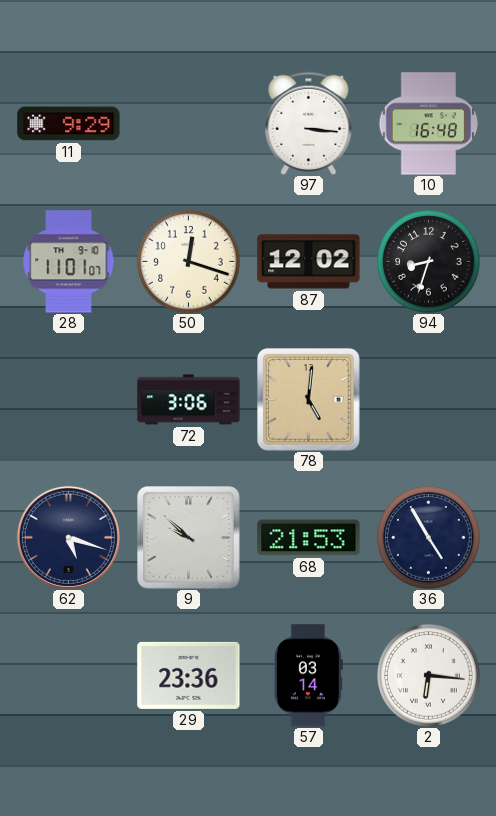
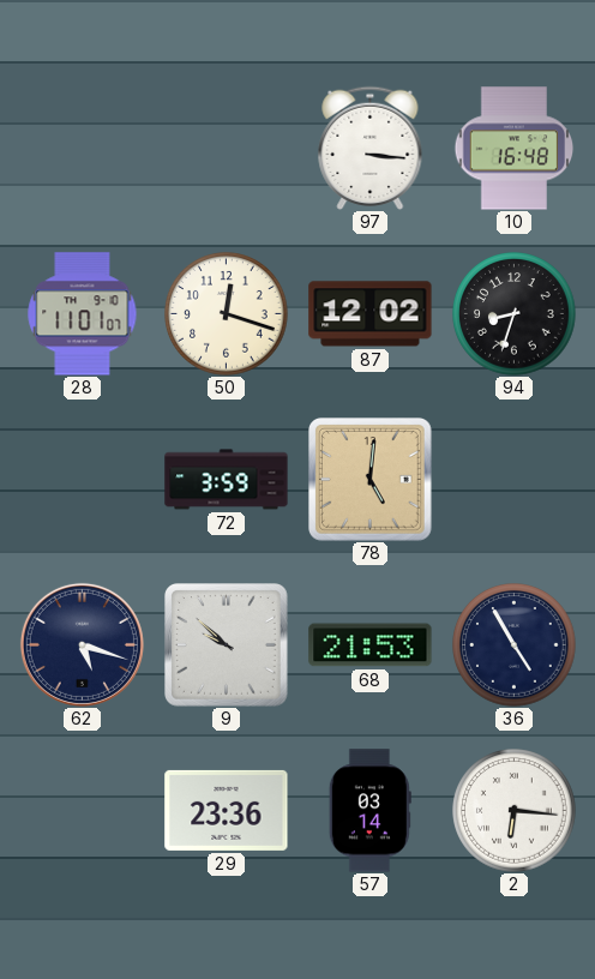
11: 9:29 -> none (69, 124)
72: 3:06 -> 3:59 (227, 480)
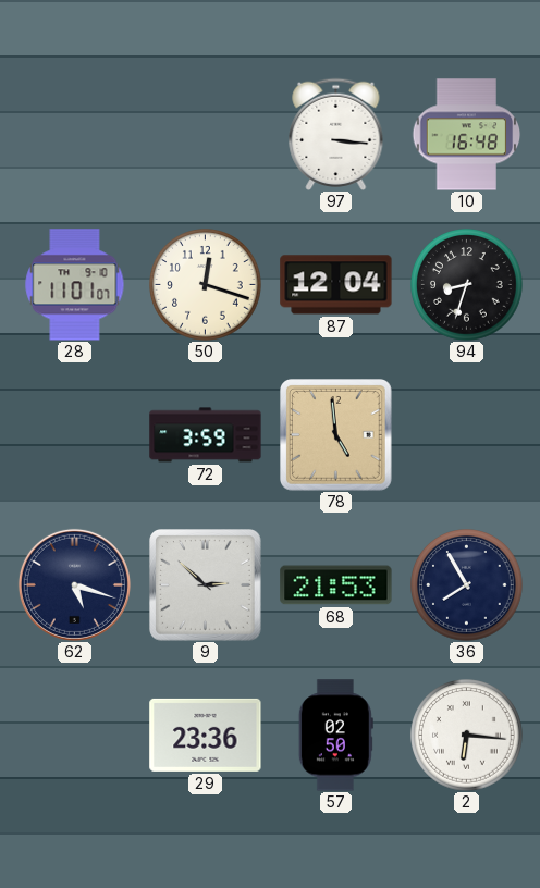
87: 12:02 -> 12:04 (336, 285)
78: 5:01 -> 4:59 (336, 435)
9: 9:52 -> 2:52 (206, 585)
36: 4:55 -> 7:55 (467, 585)
57: 03:14 -> 02:50 (335, 736)
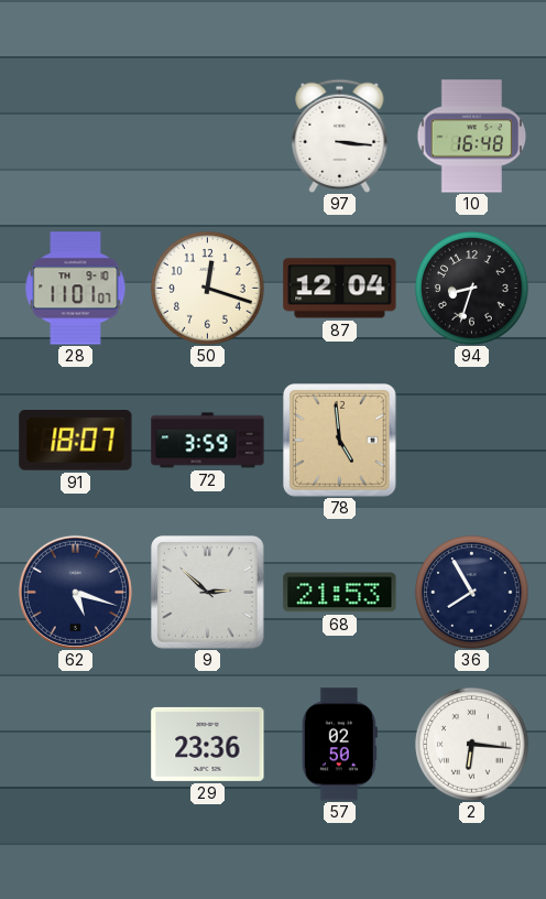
91: none -> 18:07 (76, 441)
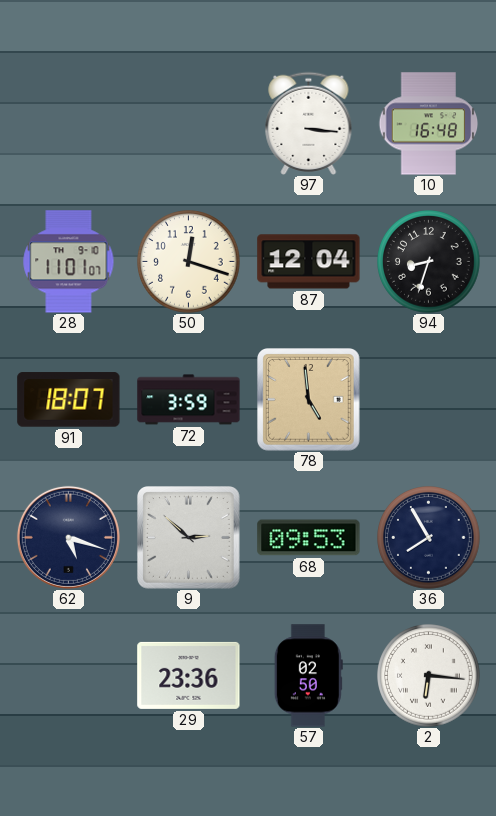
68: 21:53 -> 09:53 (309, 538)
